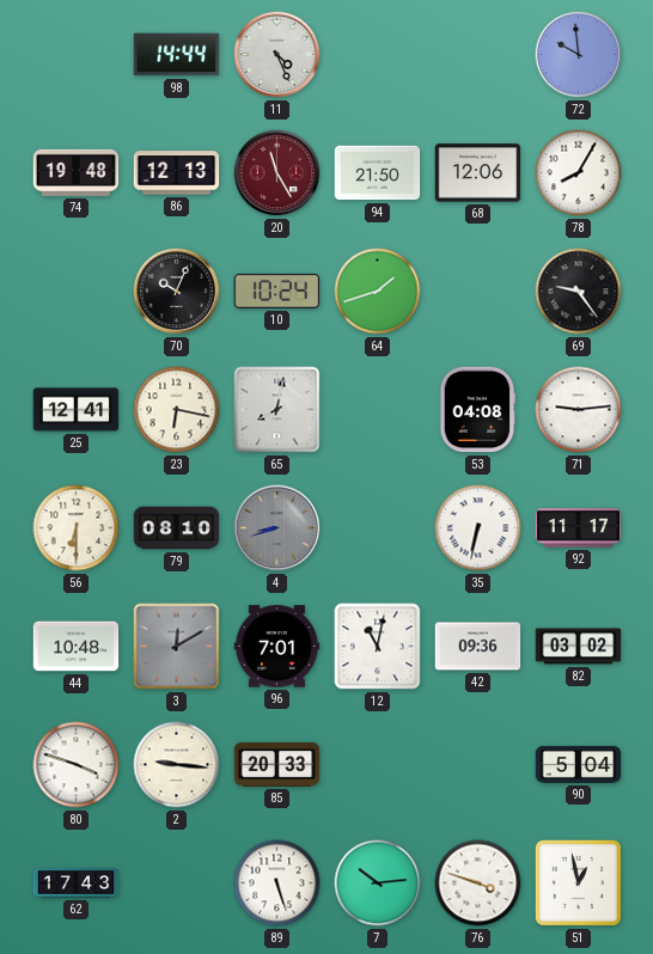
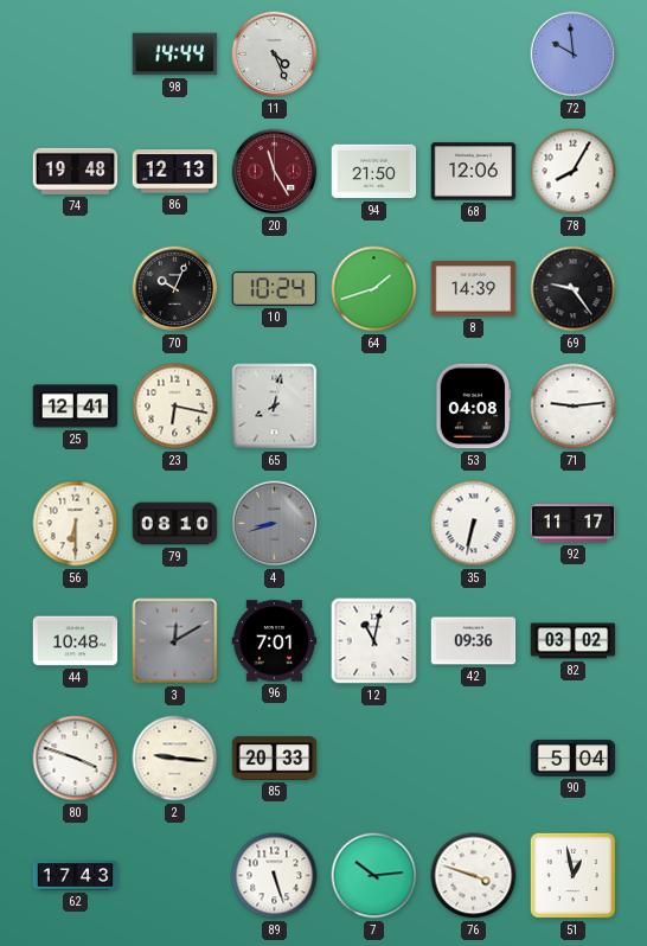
8: none -> 14:39 (474, 289)
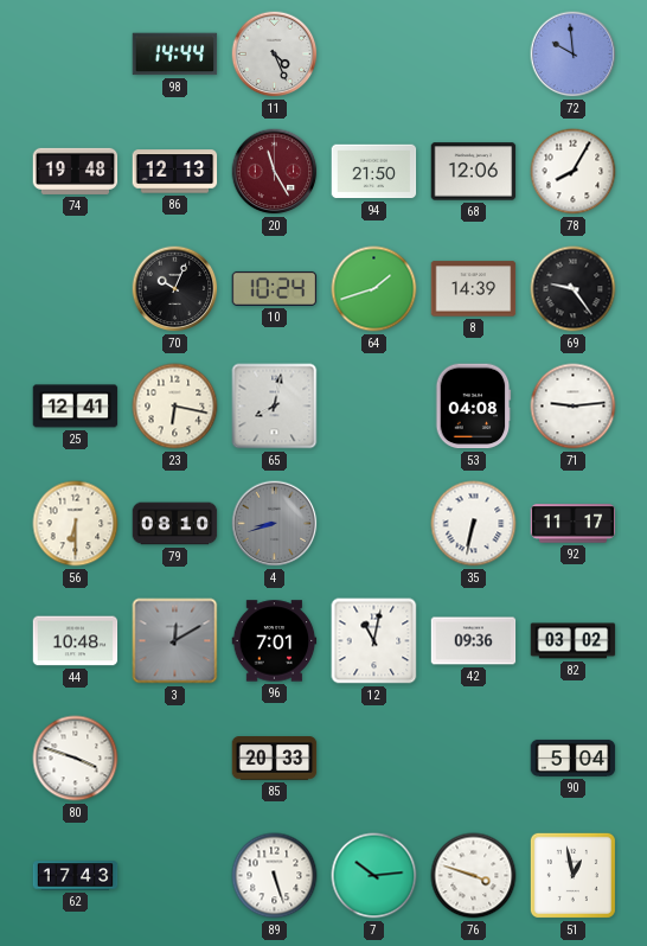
2: 9:16 -> none (175, 759)
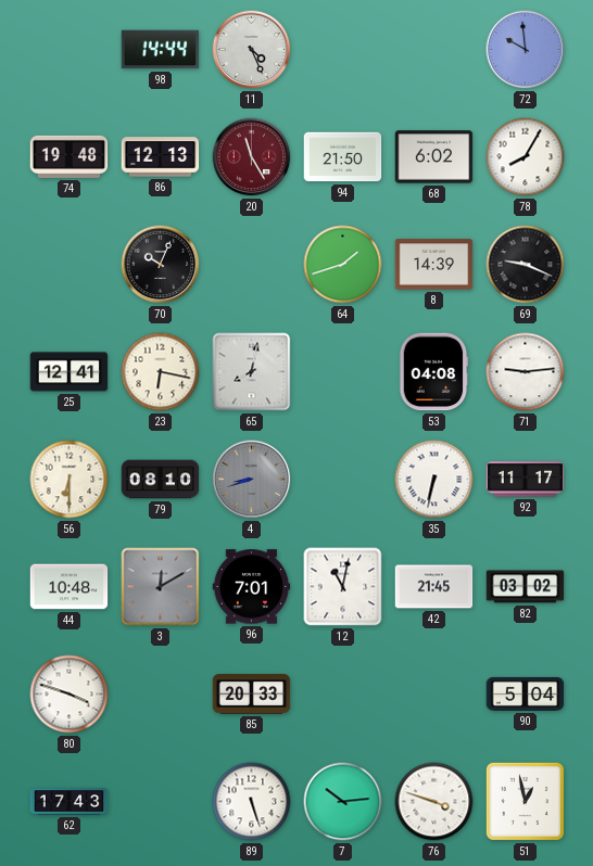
68: 12:06 -> 6:02 (434, 157)
10: 10:24 -> none (275, 288)
69: 9:24 -> 9:19 (526, 265)
42: 09:36 -> 21:45 (434, 587)
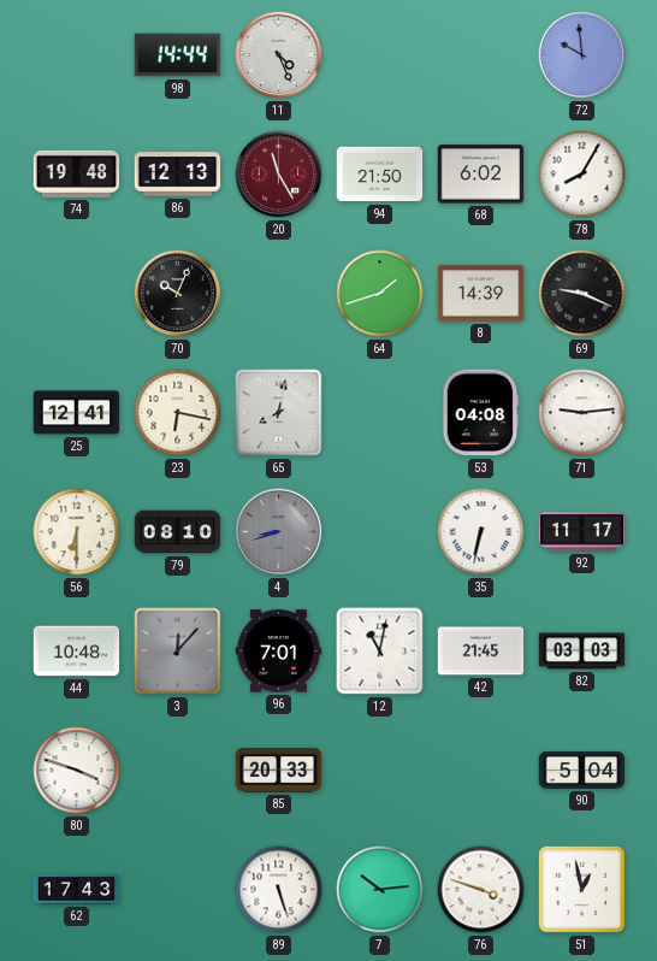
3: 12:10 -> 12:07 (178, 652)
82: 03:02 -> 03:03 (582, 652)
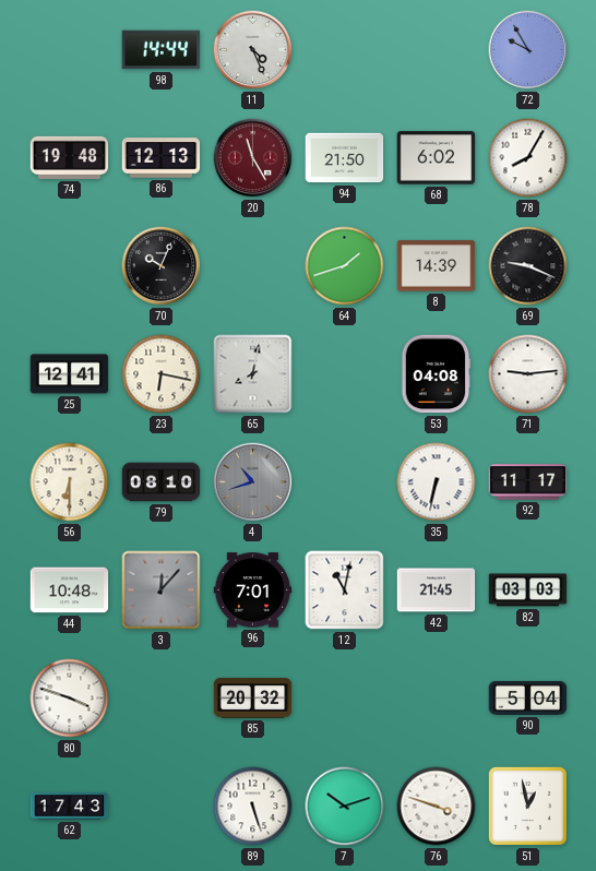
72: 9:59 -> 9:55 (528, 50)
4: 8:42 -> 10:42 (253, 482)
85: 20:33 -> 20:32 (253, 699)
7: 10:14 -> 10:12 (345, 807)
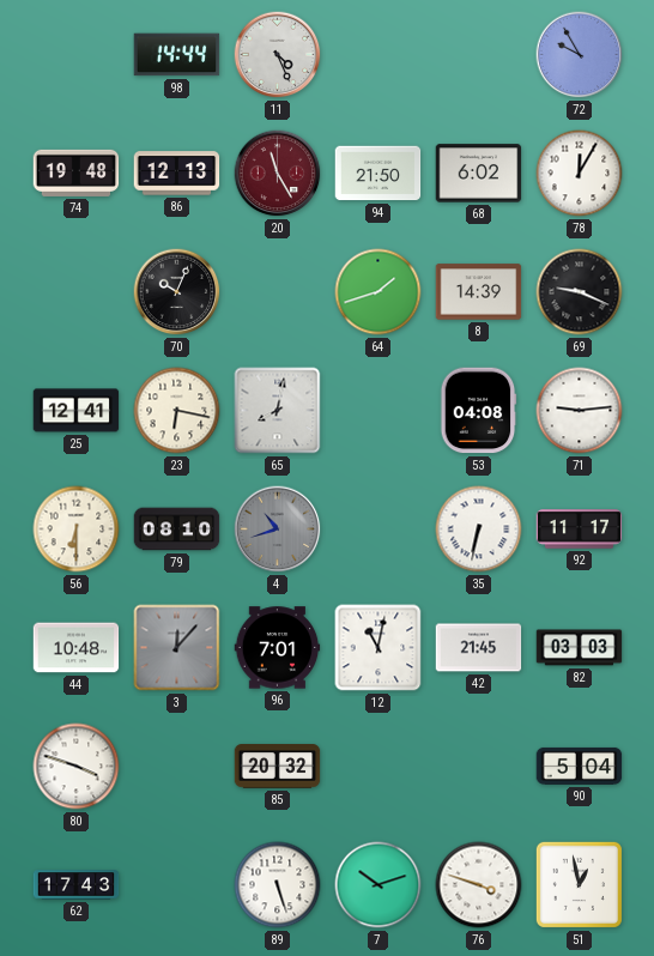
78: 8:05 -> 12:05 (580, 174)
